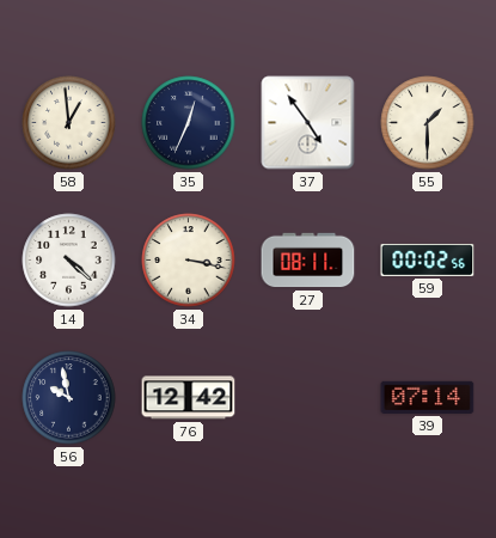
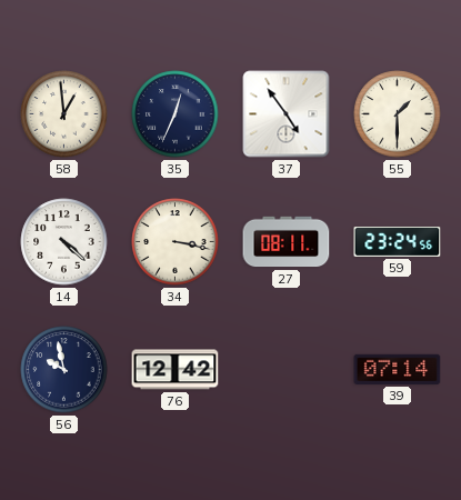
59: 00:02 -> 23:24 (398, 241)
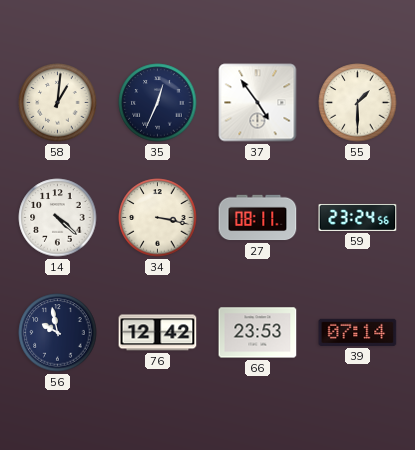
58: 12:59 -> 1:01 (58, 103)
66: none -> 23:53 (258, 333)
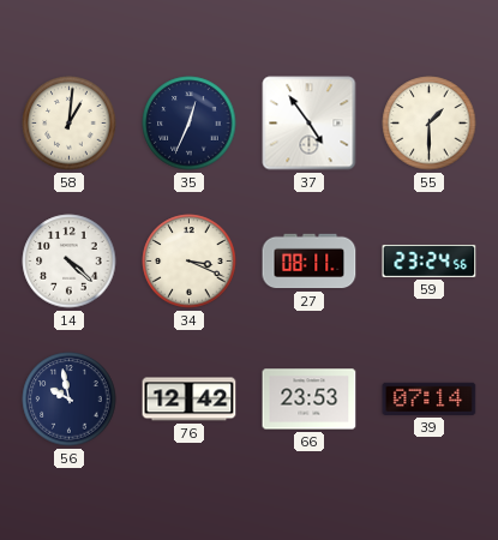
34: 3:17 -> 3:19 (190, 262)
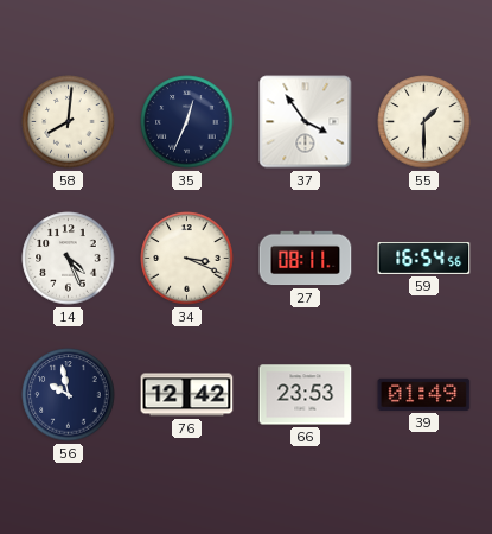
58: 1:01 -> 8:01 (69, 122)
37: 4:54 -> 3:54 (306, 122)
14: 4:22 -> 4:26 (69, 259)
59: 23:24 -> 16:54 (424, 258)
39: 07:14 -> 01:49 (424, 394)
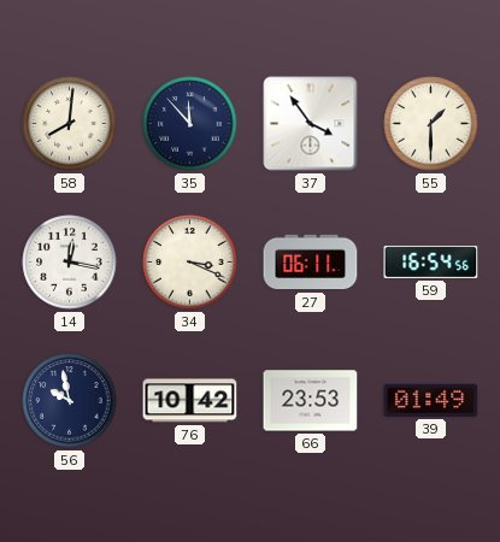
35: 12:34 -> 11:53 (190, 124)
14: 4:26 -> 12:17 (70, 263)
27: 08:11 -> 06:11 (311, 263)
76: 12:42 -> 10:42 (190, 401)
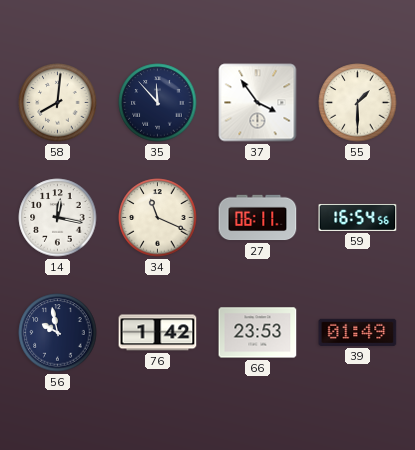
34: 3:19 -> 11:19 (158, 218)
76: 10:42 -> 1:42 (158, 333)
